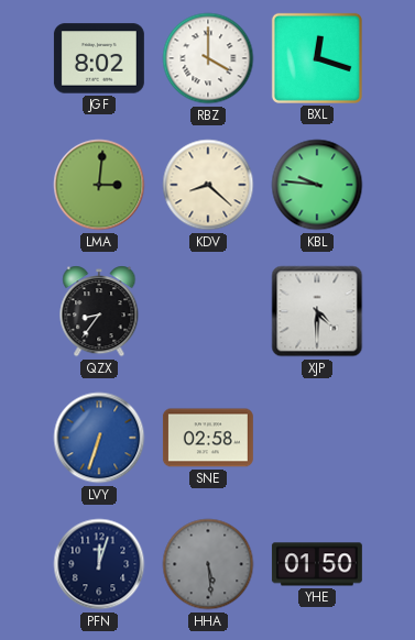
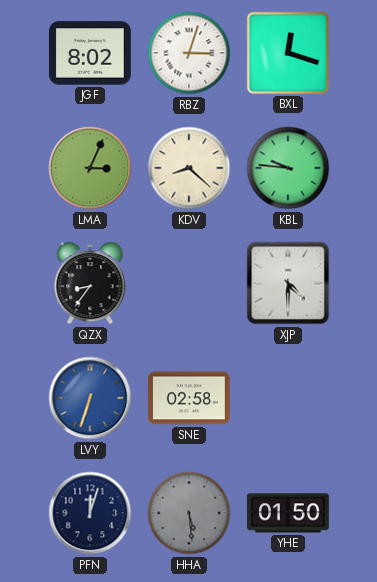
RBZ: 4:00 -> 3:03 (189, 53)
LMA: 3:01 -> 3:04 (90, 168)
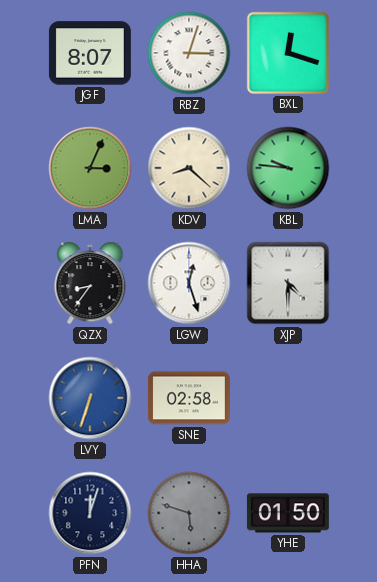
JGF: 8:02 -> 8:07 (90, 53)
LGW: none -> 12:27 (189, 283)
HHA: 5:29 -> 5:48 (189, 513)
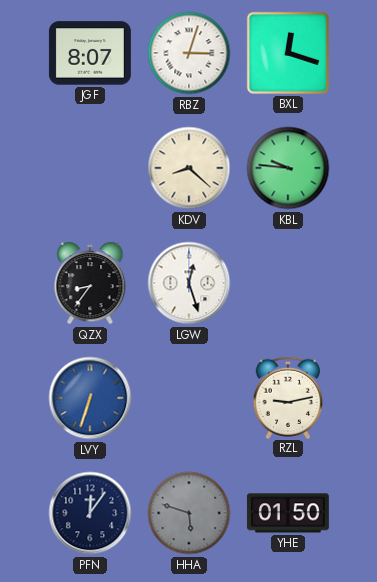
LMA: 3:04 -> none (90, 168)
XJP: 4:30 -> none (288, 283)
SNE: 02:58 -> none (189, 398)
RZL: none -> 9:13 (287, 397)
PFN: 12:03 -> 12:06 (90, 513)
